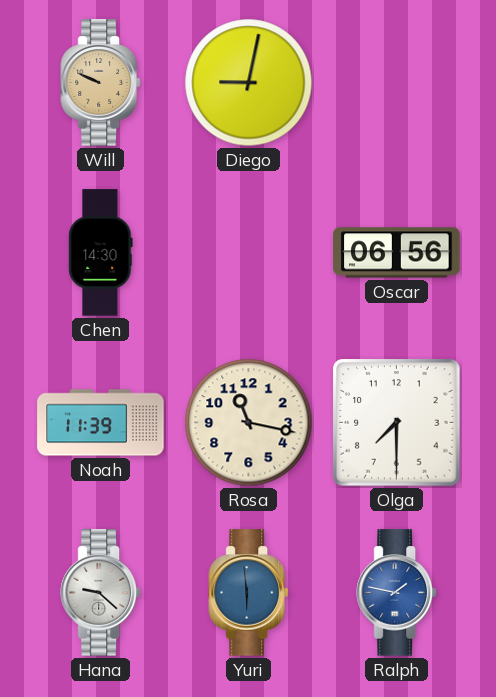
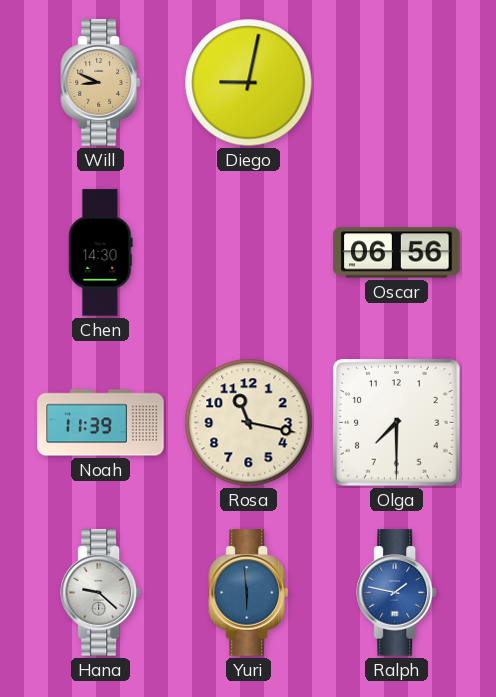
Will: 9:49 -> 8:49 (100, 83)
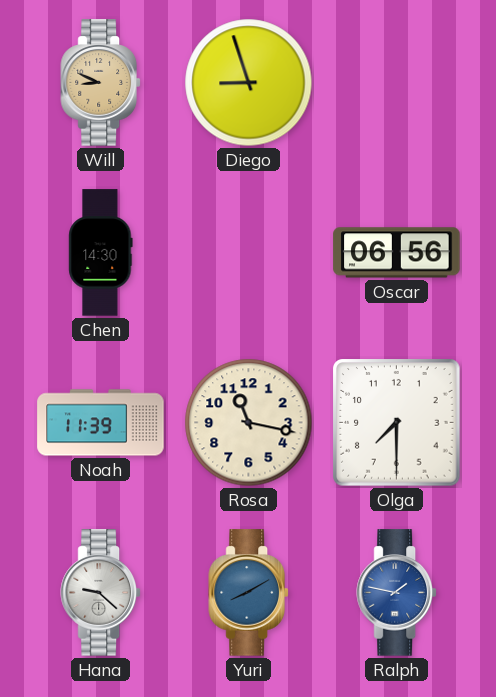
Diego: 9:02 -> 8:57 (249, 83)
Yuri: 5:59 -> 8:10 (248, 593)
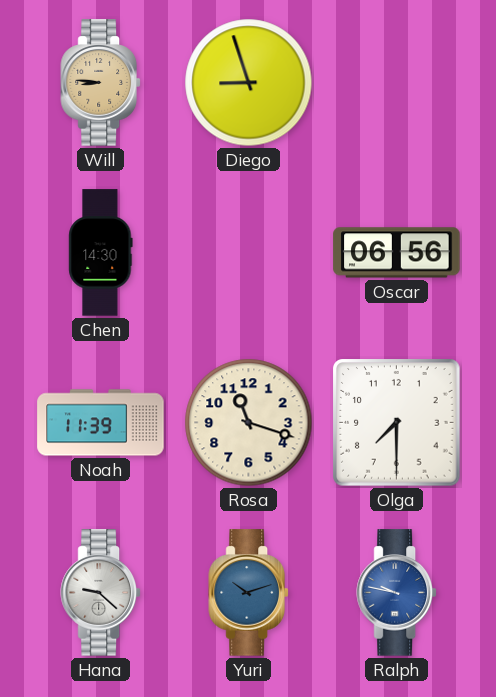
Will: 8:49 -> 8:46 (100, 83)
Rosa: 11:17 -> 11:18 (249, 423)
Yuri: 8:10 -> 10:12 (248, 593)
Ralph: 1:47 -> 9:47 (396, 593)
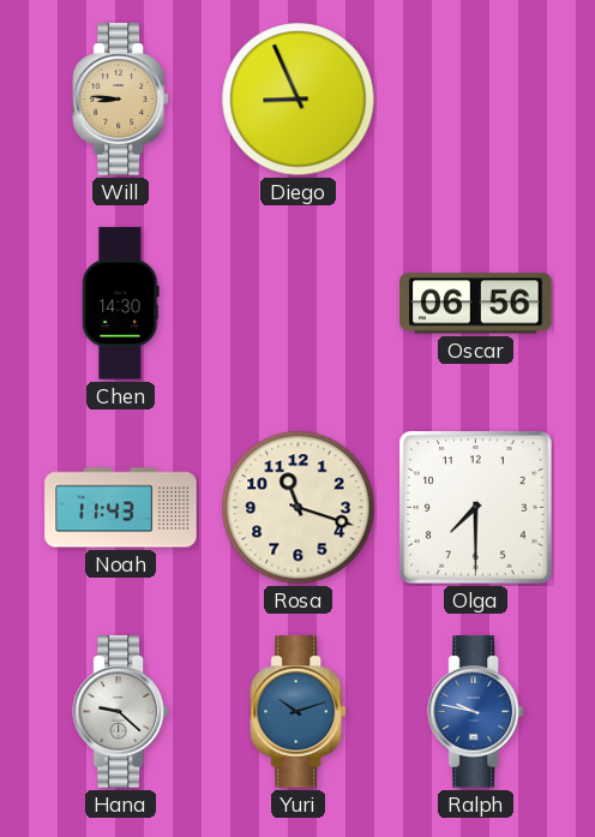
Diego: 8:57 -> 8:56 (299, 100)
Noah: 11:39 -> 11:43 (121, 508)
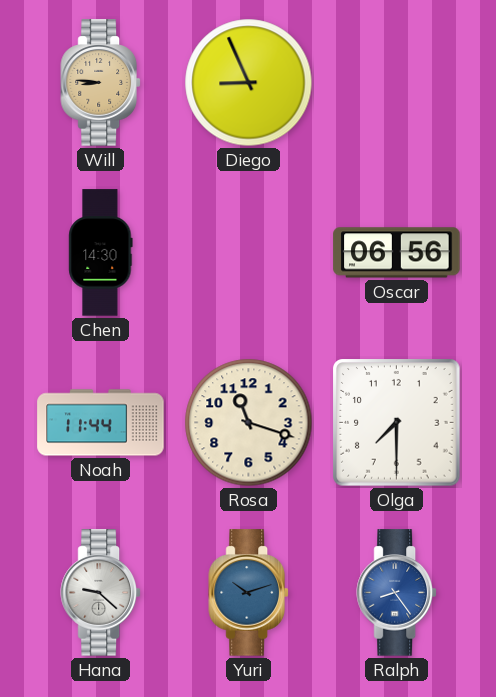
Noah: 11:43 -> 11:44 (101, 423)
Ralph: 9:47 -> 8:24 (396, 593)
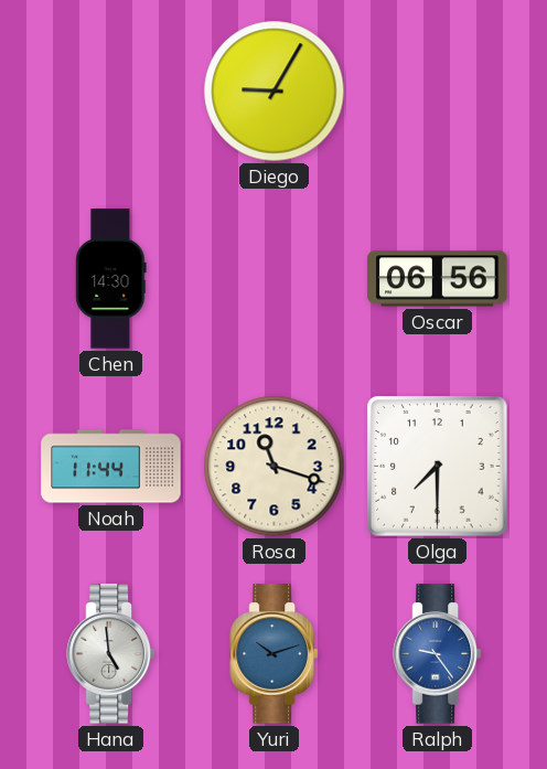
Will: 8:46 -> none (100, 83)
Diego: 8:56 -> 9:05 (275, 92)
Hana: 9:22 -> 4:59 (110, 654)
Ralph: 8:24 -> 9:24 (437, 654)
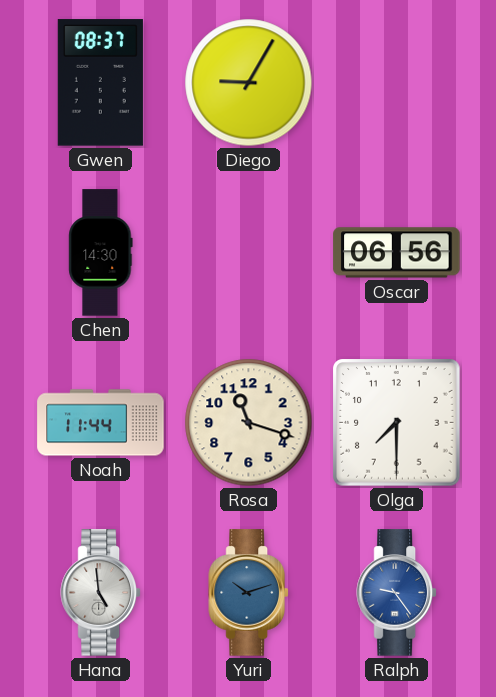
Gwen: none -> 08:37 (100, 83)
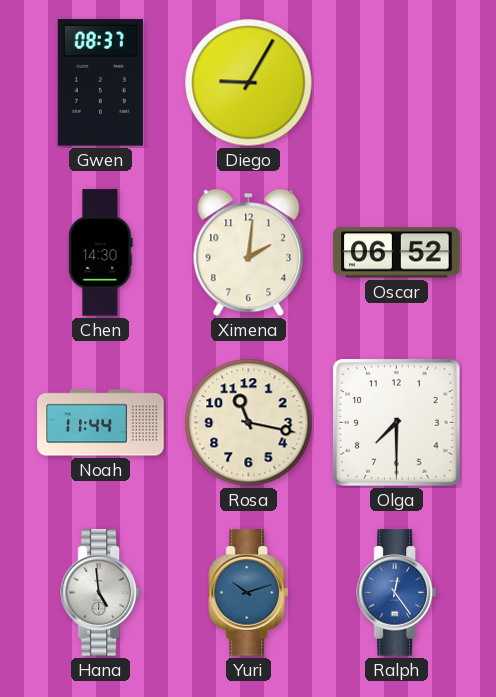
Ximena: none -> 2:01 (249, 253)
Oscar: 06:56 -> 06:52 (397, 253)
Rosa: 11:18 -> 11:17 (249, 423)
Ralph: 9:24 -> 12:24 (396, 593)
